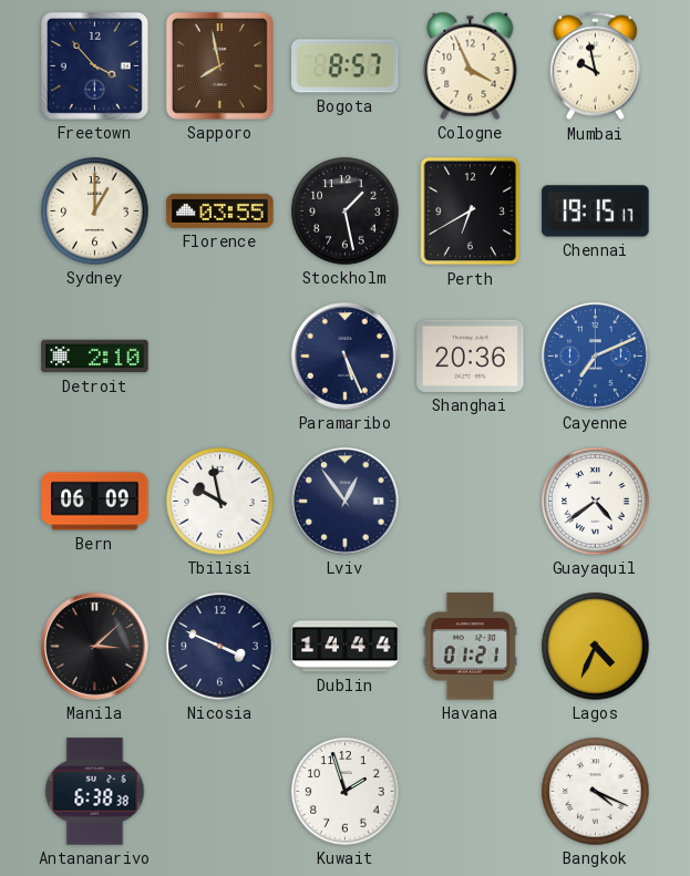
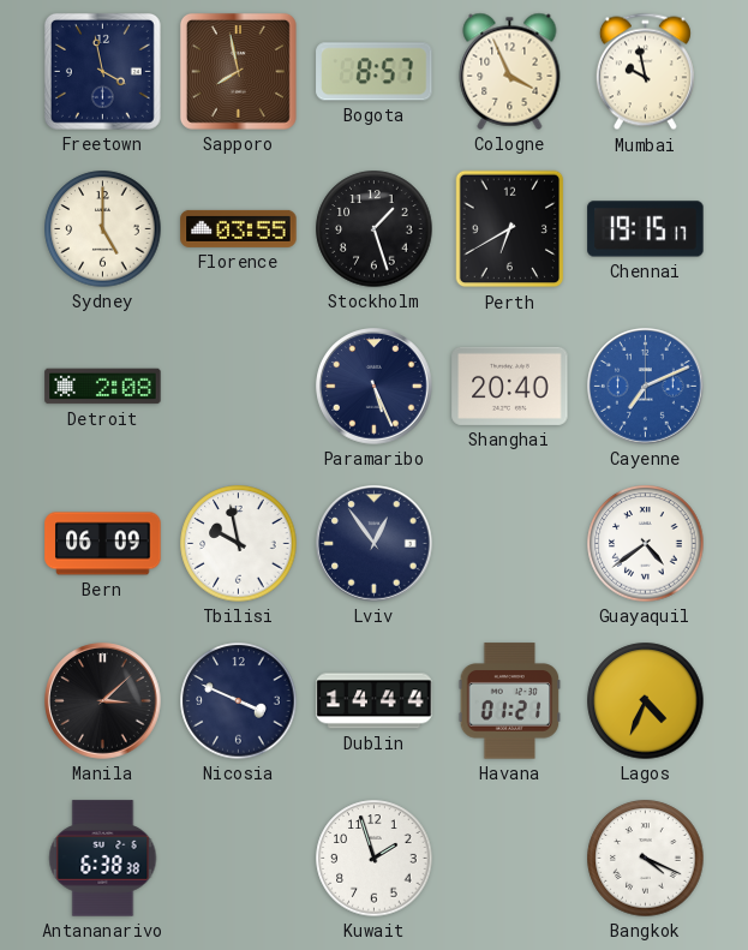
Freetown: 3:53 -> 3:58 (102, 71)
Sydney: 1:00 -> 5:00 (103, 229)
Stockholm: 1:28 -> 1:27 (375, 229)
Detroit: 2:10 -> 2:08 (103, 387)
Shanghai: 20:36 -> 20:40 (510, 386)
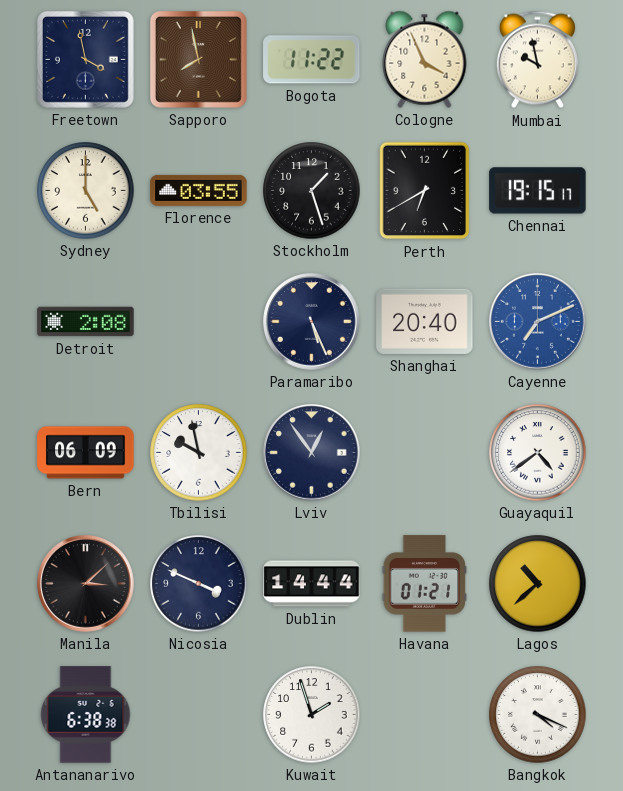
Bogota: 8:57 -> 11:22 (312, 60)
Lagos: 4:34 -> 10:38 (538, 584)
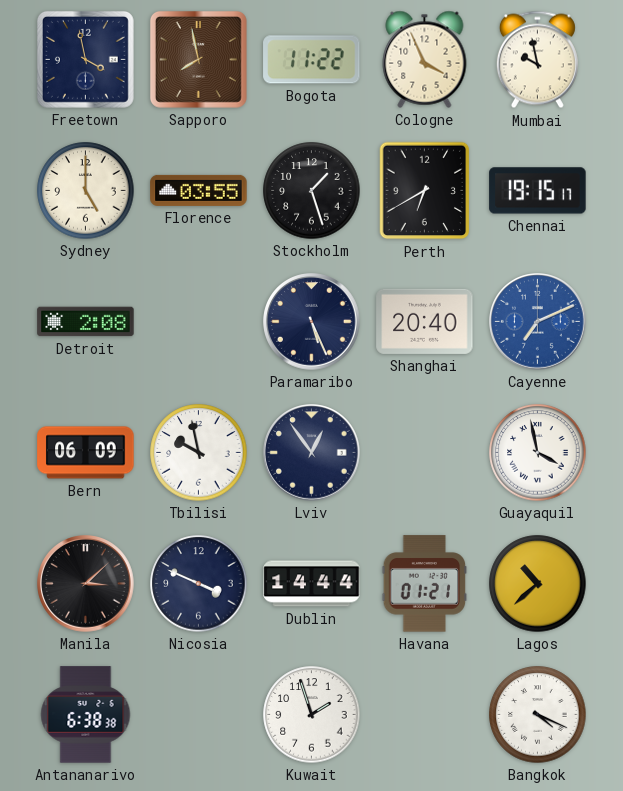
Guayaquil: 4:39 -> 3:58 (538, 453)
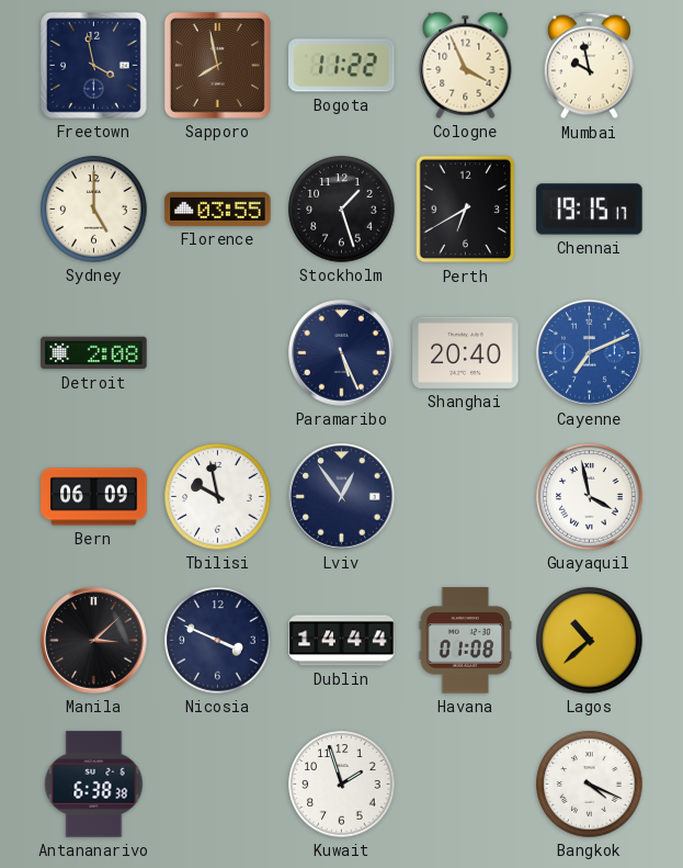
Havana: 01:21 -> 01:08 (466, 641)
